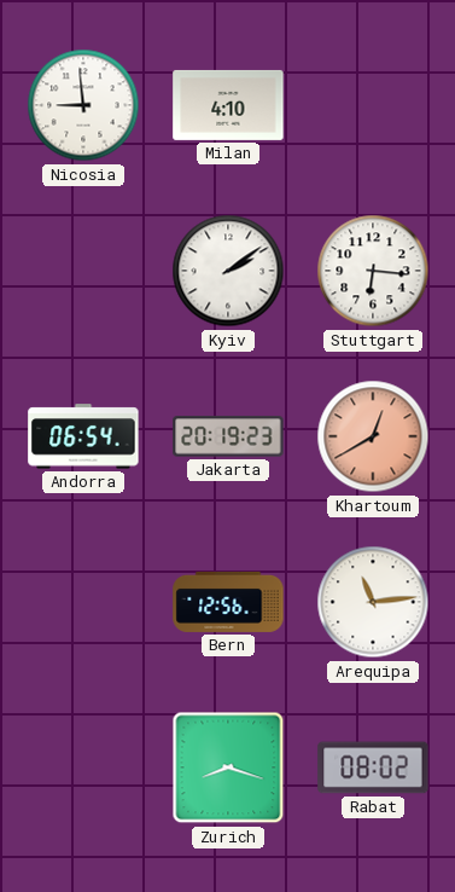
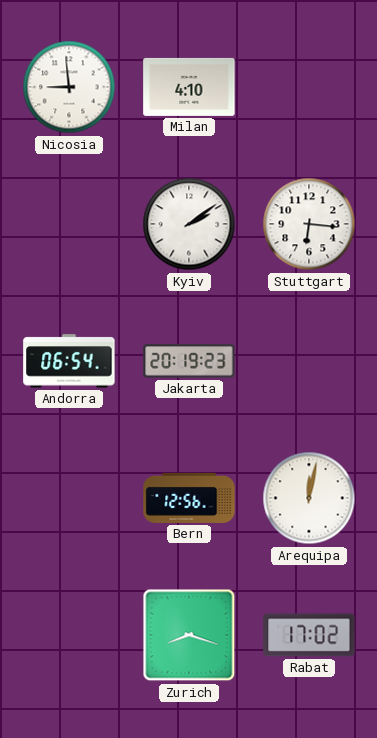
Khartoum: 12:40 -> none (373, 436)
Arequipa: 11:14 -> 12:02 (309, 498)
Rabat: 08:02 -> 17:02 (309, 635)
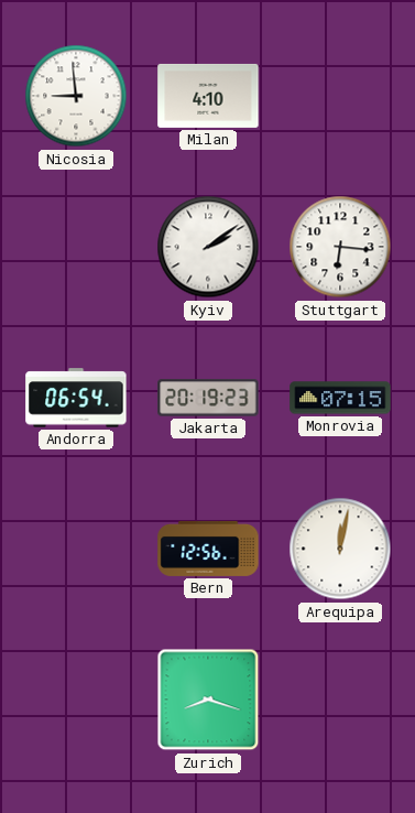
Monrovia: none -> 07:15 (340, 398)
Rabat: 17:02 -> none (309, 635)
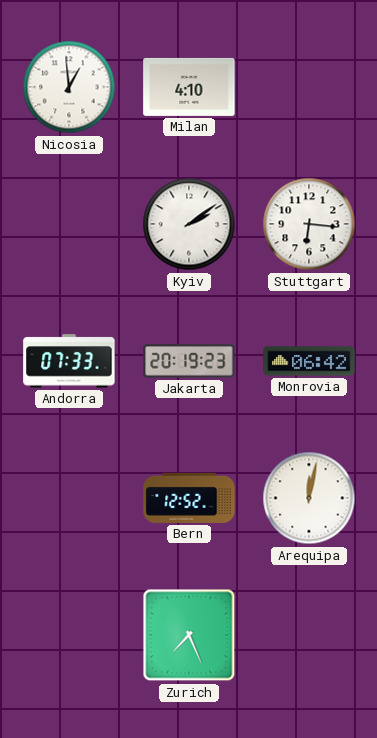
Nicosia: 8:59 -> 12:59 (69, 87)
Andorra: 06:54 -> 07:33 (69, 361)
Monrovia: 07:15 -> 06:42 (309, 361)
Bern: 12:56 -> 12:52 (189, 498)
Zurich: 8:18 -> 7:26 (189, 635)
